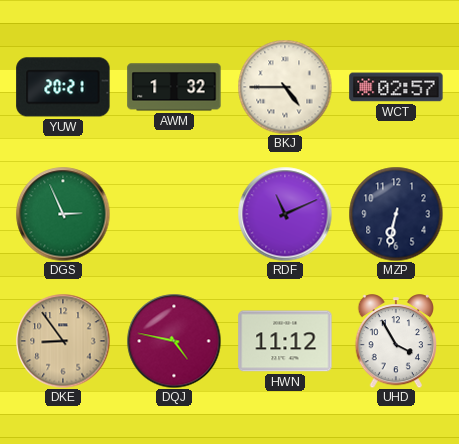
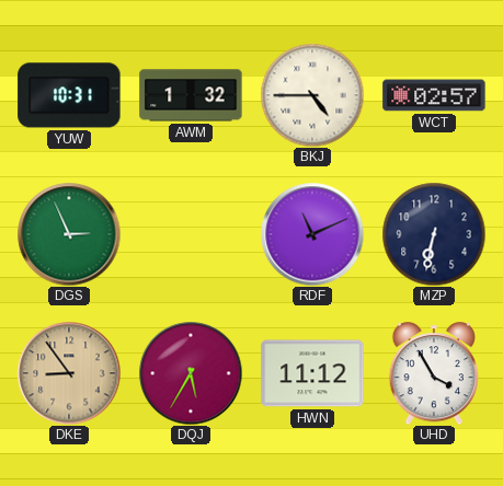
YUW: 20:21 -> 10:31 (69, 95)
DQJ: 4:47 -> 5:35 (191, 373)
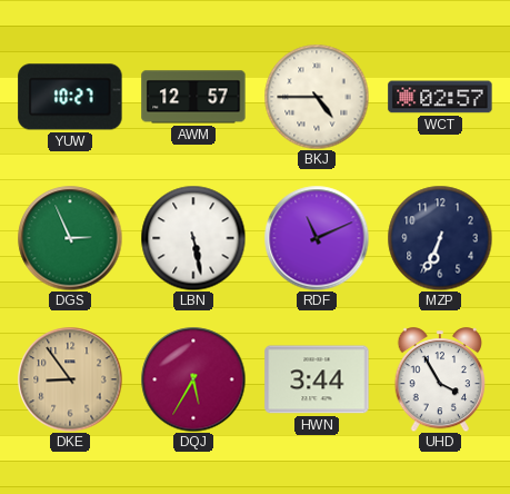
YUW: 10:31 -> 10:27 (70, 97)
AWM: 1:32 -> 12:57 (193, 97)
LBN: none -> 5:28 (193, 238)
MZP: 6:32 -> 6:34 (440, 238)
HWN: 11:12 -> 3:44 (317, 379)
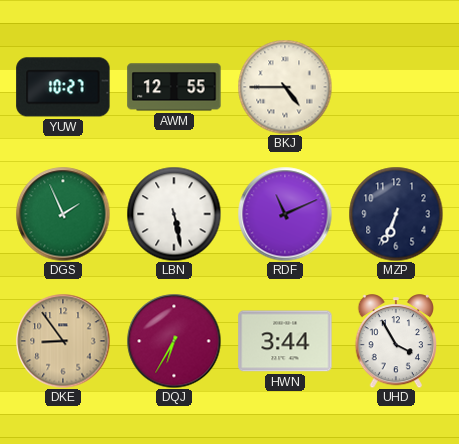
AWM: 12:57 -> 12:55 (174, 87)
WCT: 02:57 -> none (440, 97)
DGS: 2:56 -> 1:56 (63, 214)
DQJ: 5:35 -> 6:35 (174, 341)
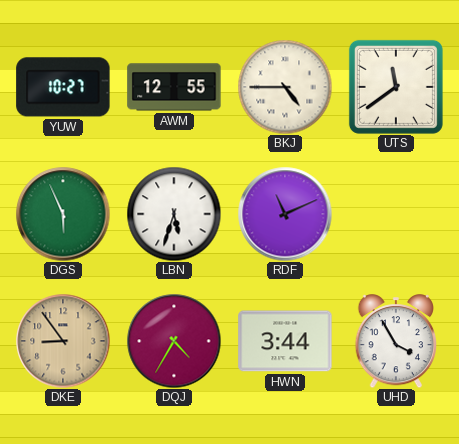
UTS: none -> 11:39 (396, 87)
DGS: 1:56 -> 5:56 (63, 214)
LBN: 5:28 -> 5:33 (174, 214)
MZP: 6:34 -> none (396, 214)
DQJ: 6:35 -> 4:35 (174, 341)
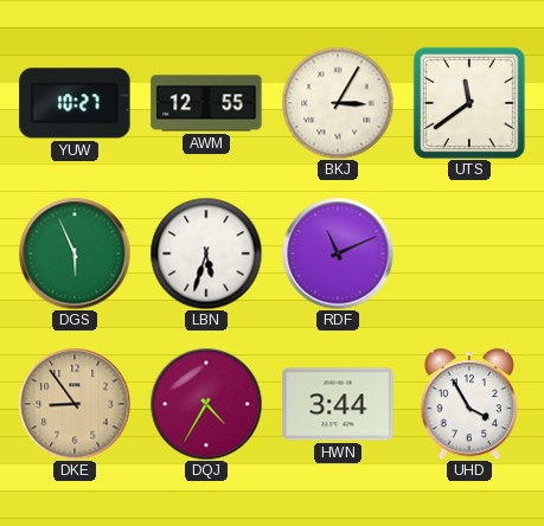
BKJ: 4:45 -> 3:05 (338, 103)
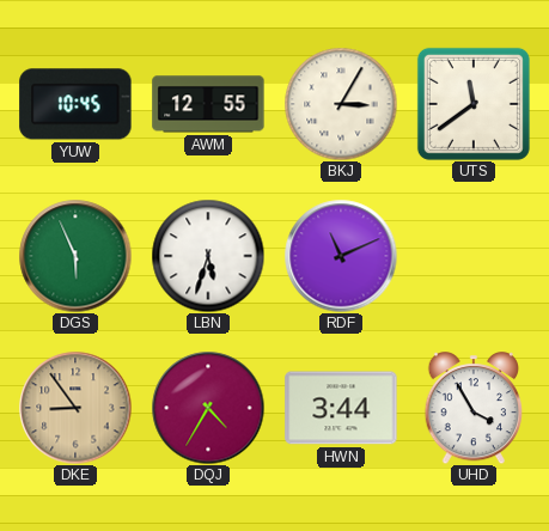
YUW: 10:27 -> 10:45 (75, 104)
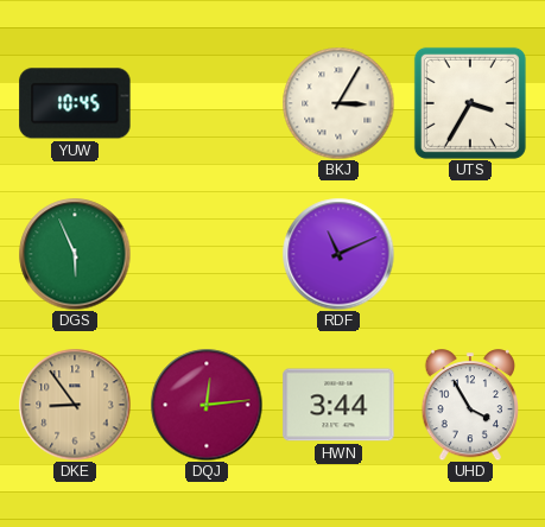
AWM: 12:55 -> none (208, 104)
UTS: 11:39 -> 3:35 (470, 103)
LBN: 5:33 -> none (208, 256)
DQJ: 4:35 -> 12:14 (207, 405)
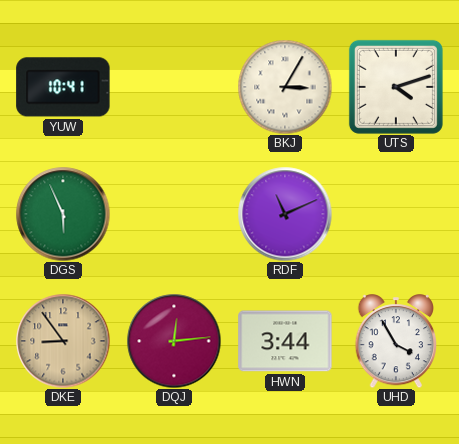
YUW: 10:45 -> 10:41 (63, 87)
UTS: 3:35 -> 4:12 (396, 87)
